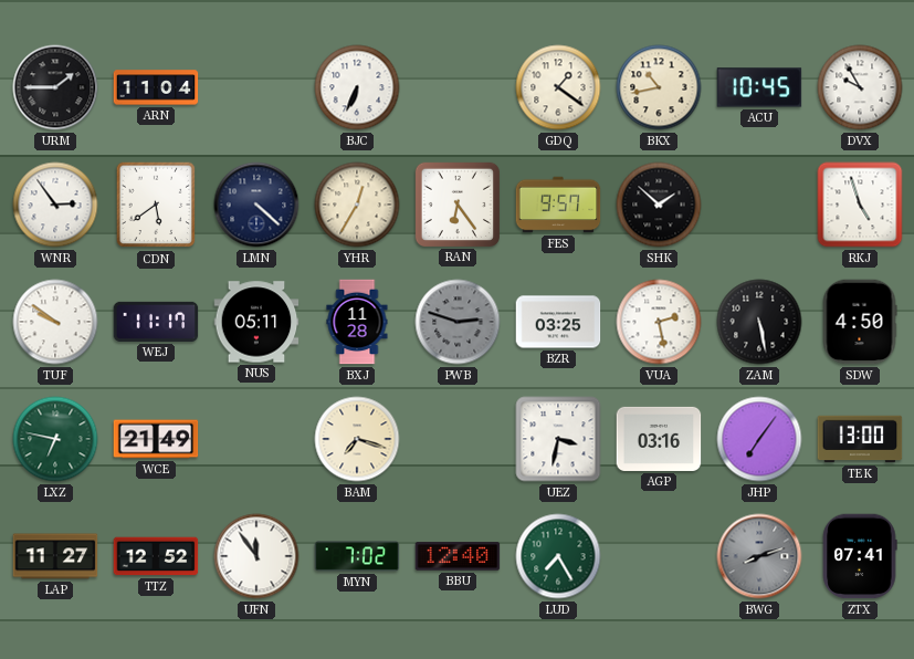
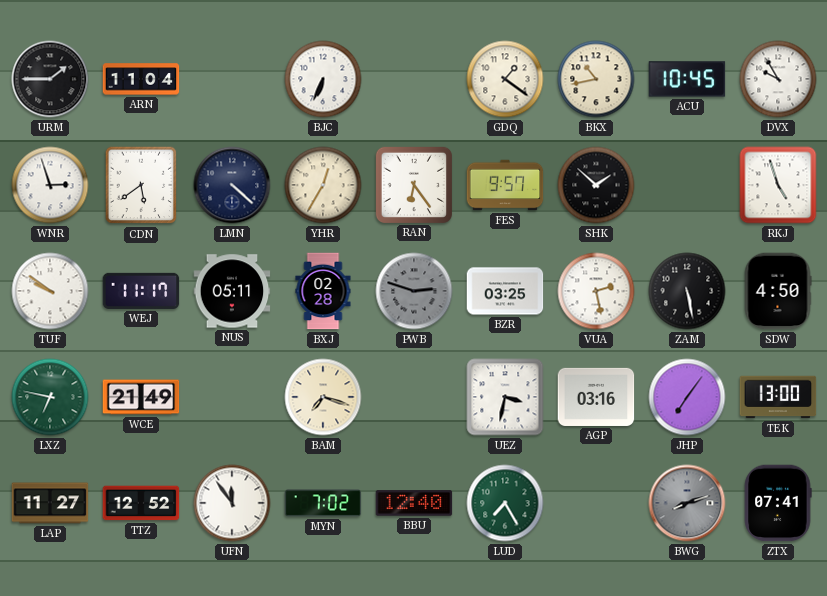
WNR: 2:54 -> 2:57 (50, 185)
BXJ: 11:28 -> 02:28 (323, 291)
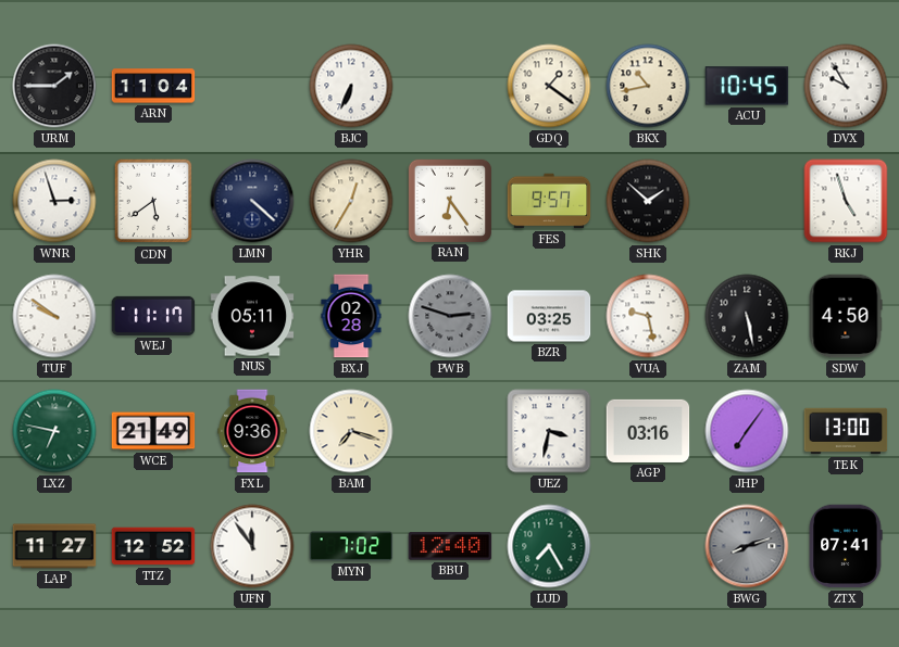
VUA: 2:28 -> 9:28 (648, 316)
FXL: none -> 9:36 (252, 431)
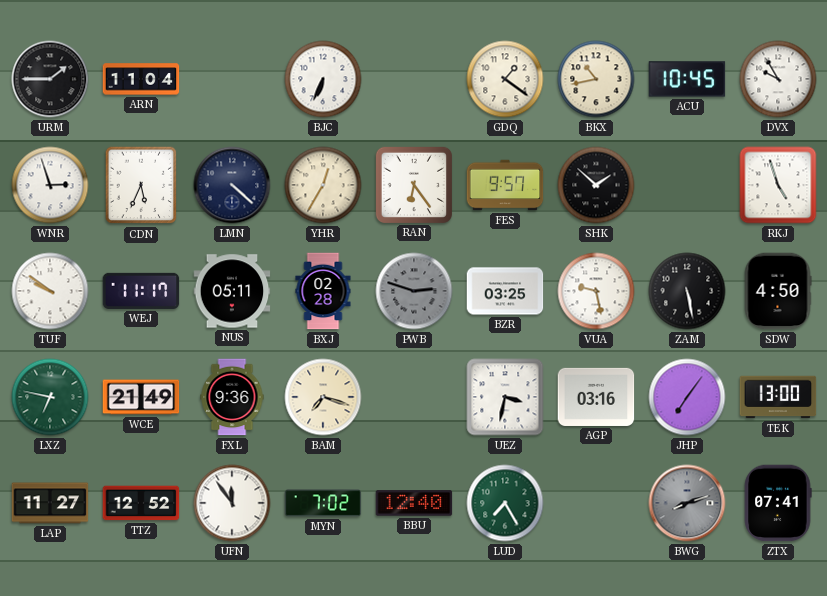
CDN: 5:39 -> 5:34 (141, 185)
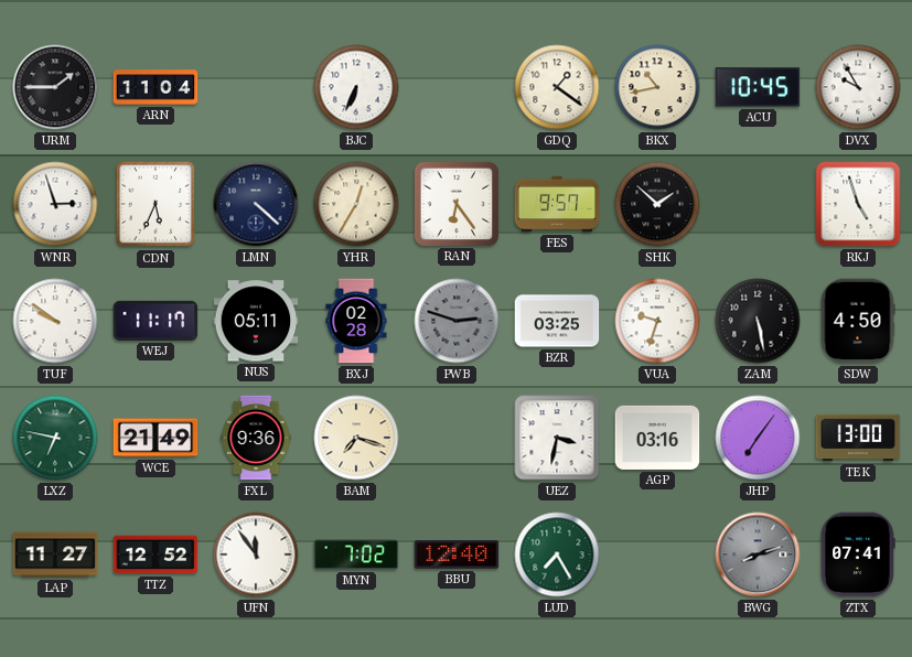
VUA: 9:28 -> 9:33 (657, 321)
